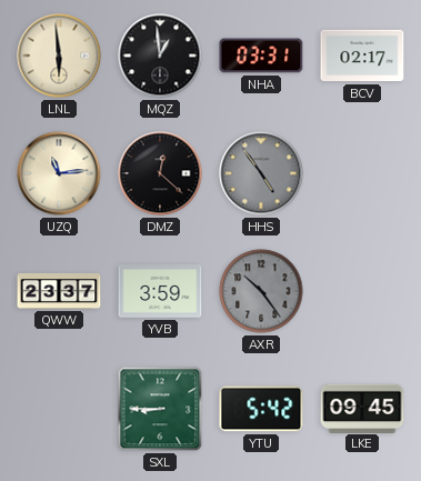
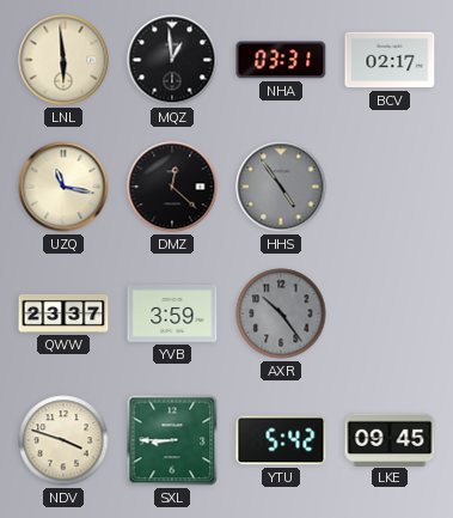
UZQ: 11:14 -> 11:17 (63, 187)
NDV: none -> 3:48 (63, 440)
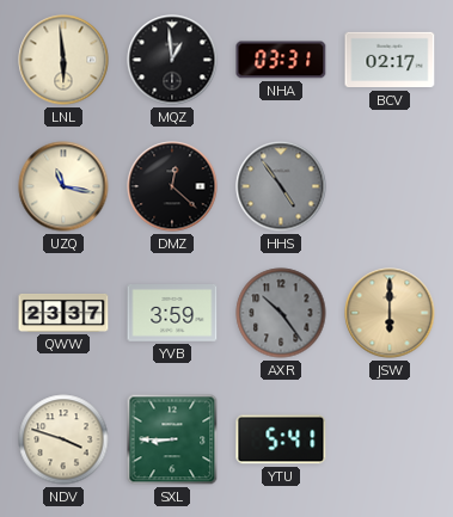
JSW: none -> 6:00 (390, 313)
YTU: 5:42 -> 5:41 (281, 439)
LKE: 09:45 -> none (390, 439)
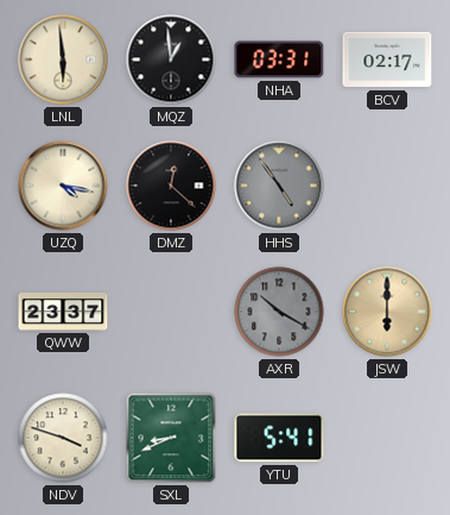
UZQ: 11:17 -> 4:17 (63, 186)
YVB: 3:59 -> none (172, 314)
AXR: 10:24 -> 10:20 (279, 312)
SXL: 8:45 -> 8:41 (171, 438)
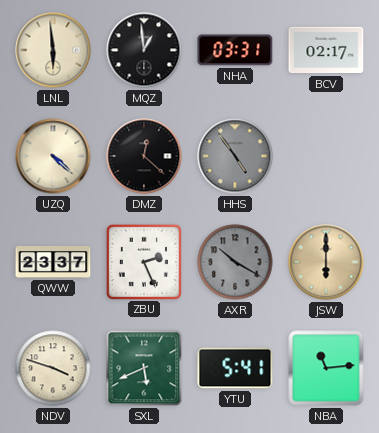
UZQ: 4:17 -> 4:22 (53, 156)
ZBU: none -> 2:26 (143, 261)
SXL: 8:41 -> 5:41 (144, 368)
NBA: none -> 11:14 (326, 368)
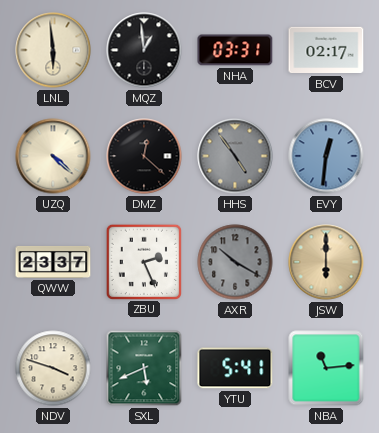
EVY: none -> 12:31 (326, 156)
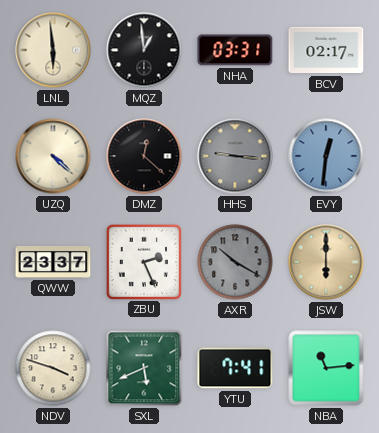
HHS: 4:54 -> 9:16 (235, 156)
YTU: 5:41 -> 7:41 (235, 368)
